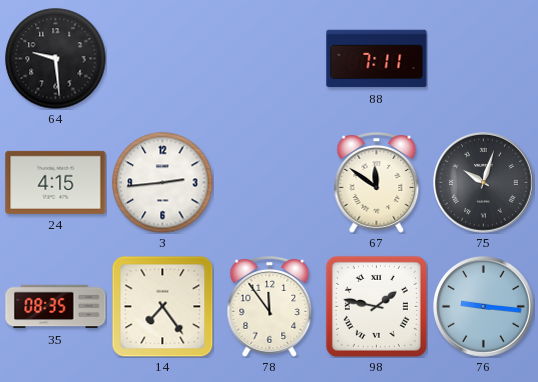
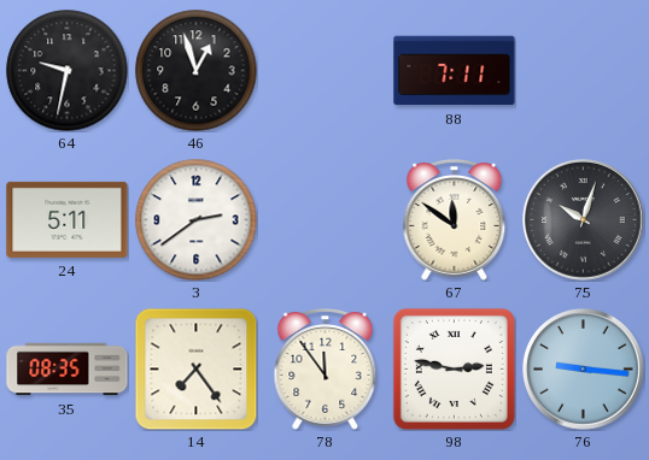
64: 9:29 -> 9:32 (68, 71)
46: none -> 12:57 (197, 71)
24: 4:15 -> 5:11 (68, 219)
3: 2:44 -> 2:39 (197, 220)
98: 1:47 -> 2:47 (454, 368)
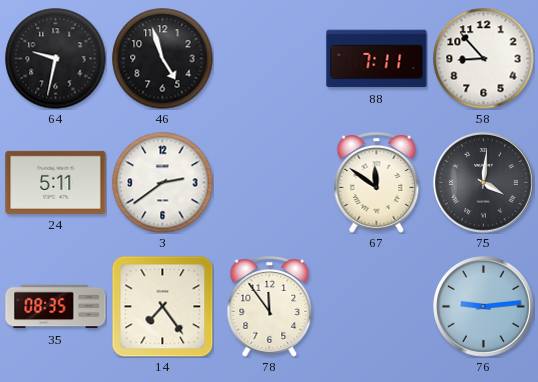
46: 12:57 -> 4:57 (163, 59)
58: none -> 8:53 (484, 59)
75: 10:03 -> 4:01 (484, 183)
98: 2:47 -> none (454, 368)
76: 9:16 -> 9:14 (484, 307)
